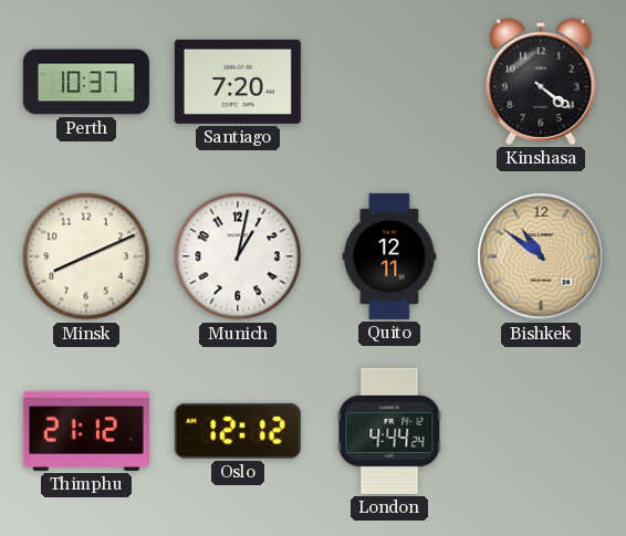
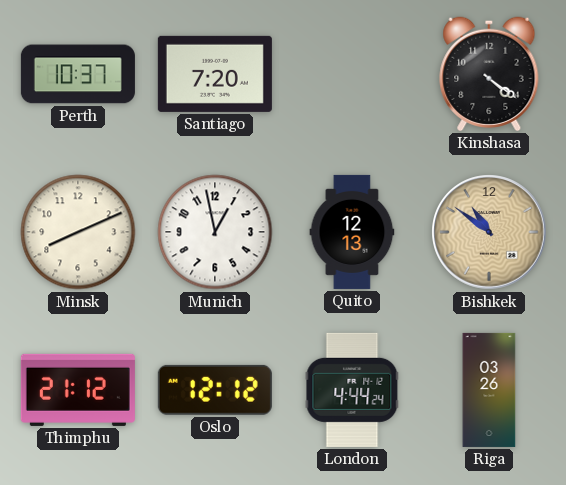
Munich: 1:02 -> 12:58 (215, 232)
Quito: 12:11 -> 12:13 (352, 232)
Riga: none -> 03:26 (489, 390)
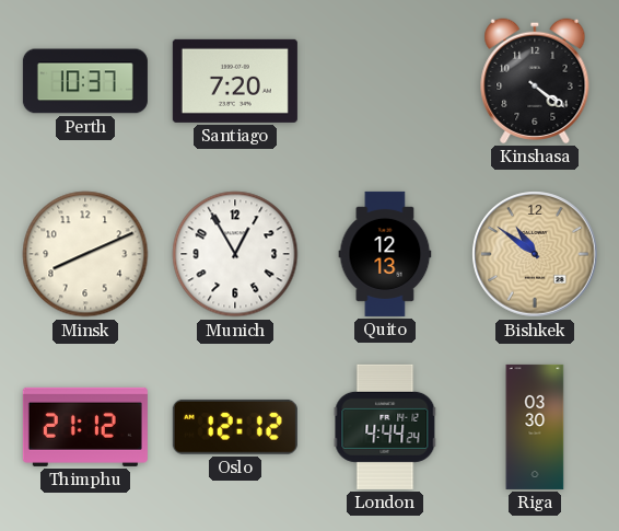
Munich: 12:58 -> 12:55 (235, 254)
Riga: 03:26 -> 03:30 (535, 427)
